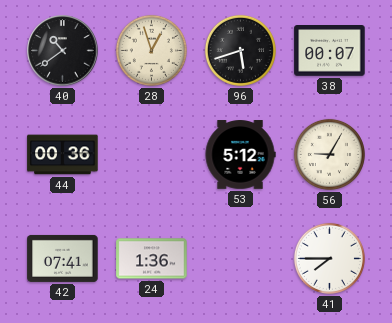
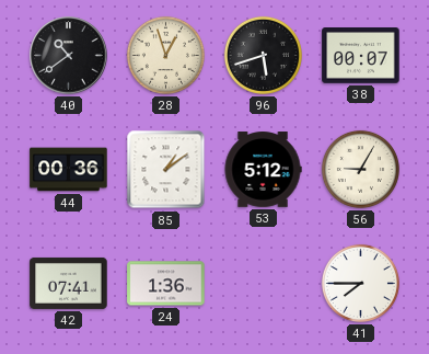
85: none -> 1:09 (166, 170)
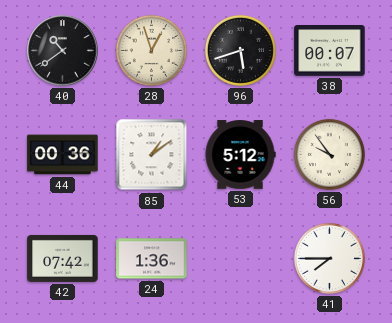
56: 9:05 -> 9:54 (329, 154)
42: 07:41 -> 07:42 (63, 258)
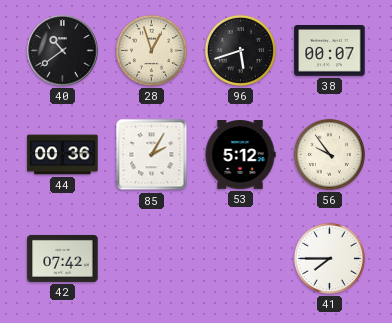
85: 1:09 -> 2:05 (152, 155)
24: 1:36 -> none (152, 259)
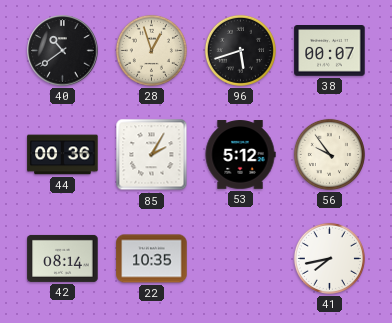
42: 07:42 -> 08:14 (63, 258)
22: none -> 10:35 (152, 259)
41: 7:45 -> 7:43 (329, 258)
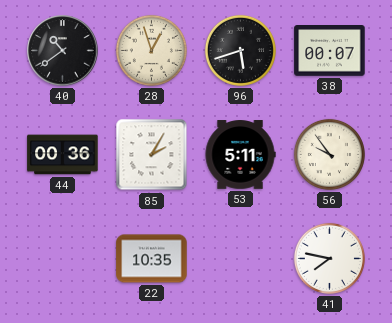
53: 5:12 -> 5:11 (240, 155)
42: 08:14 -> none (63, 258)
41: 7:43 -> 7:47 (329, 258)
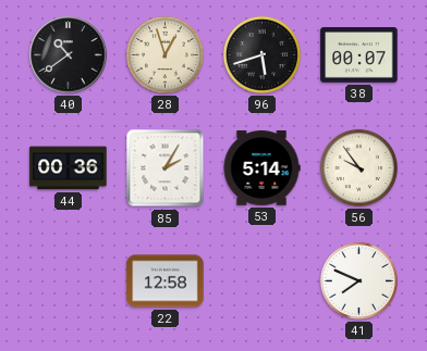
53: 5:11 -> 5:14 (261, 168)
22: 10:35 -> 12:58 (166, 281)
41: 7:47 -> 7:49 (358, 280)
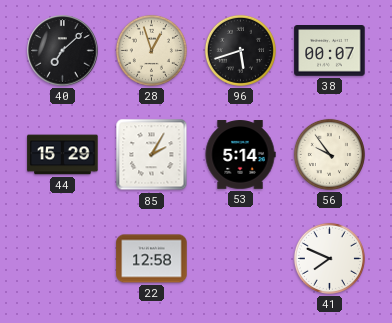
40: 10:39 -> 7:08 (63, 51)
44: 00:36 -> 15:29 (63, 155)
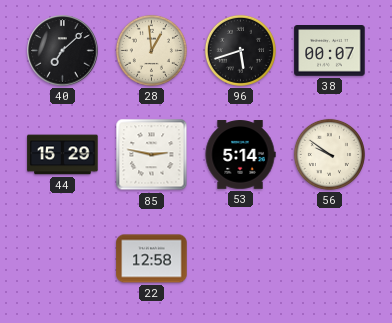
28: 12:57 -> 12:59 (151, 50)
85: 2:05 -> 2:47 (152, 155)
56: 9:54 -> 9:51 (329, 154)
41: 7:49 -> none (329, 258)
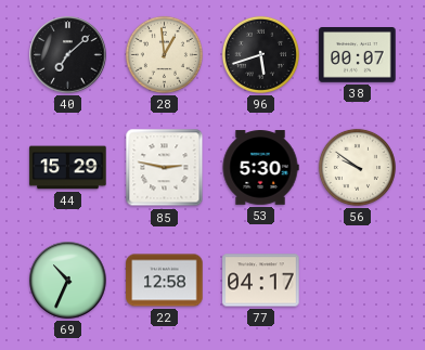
53: 5:14 -> 5:30 (260, 168)
69: none -> 10:34 (68, 281)
77: none -> 04:17 (261, 281)
